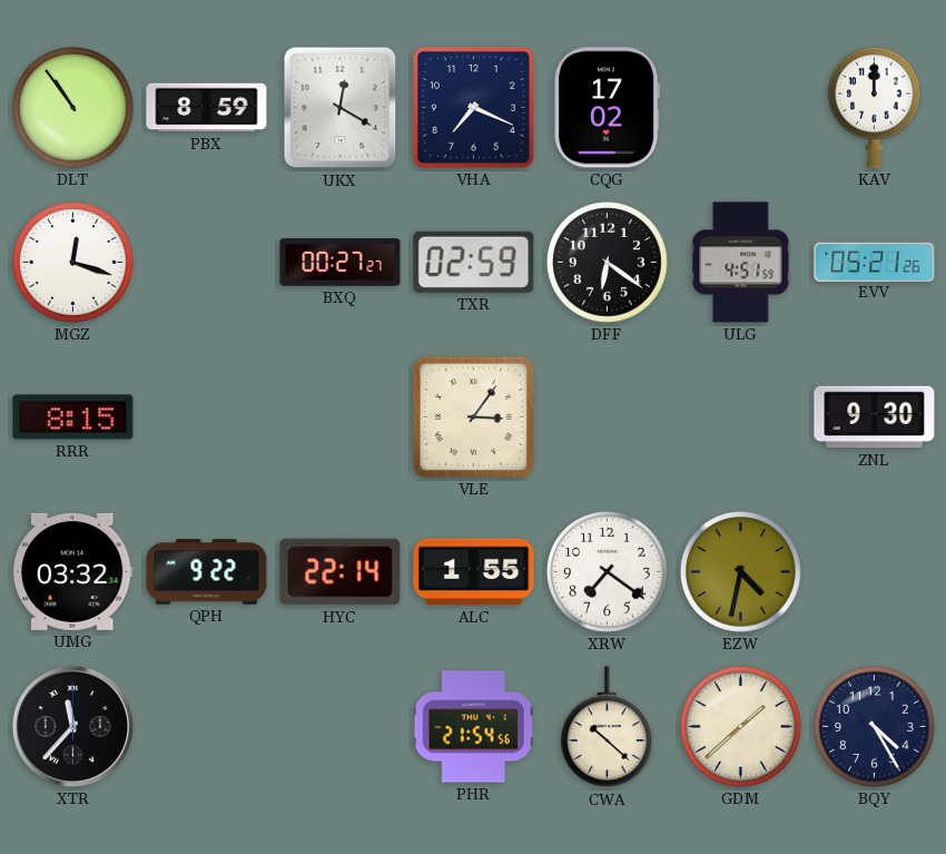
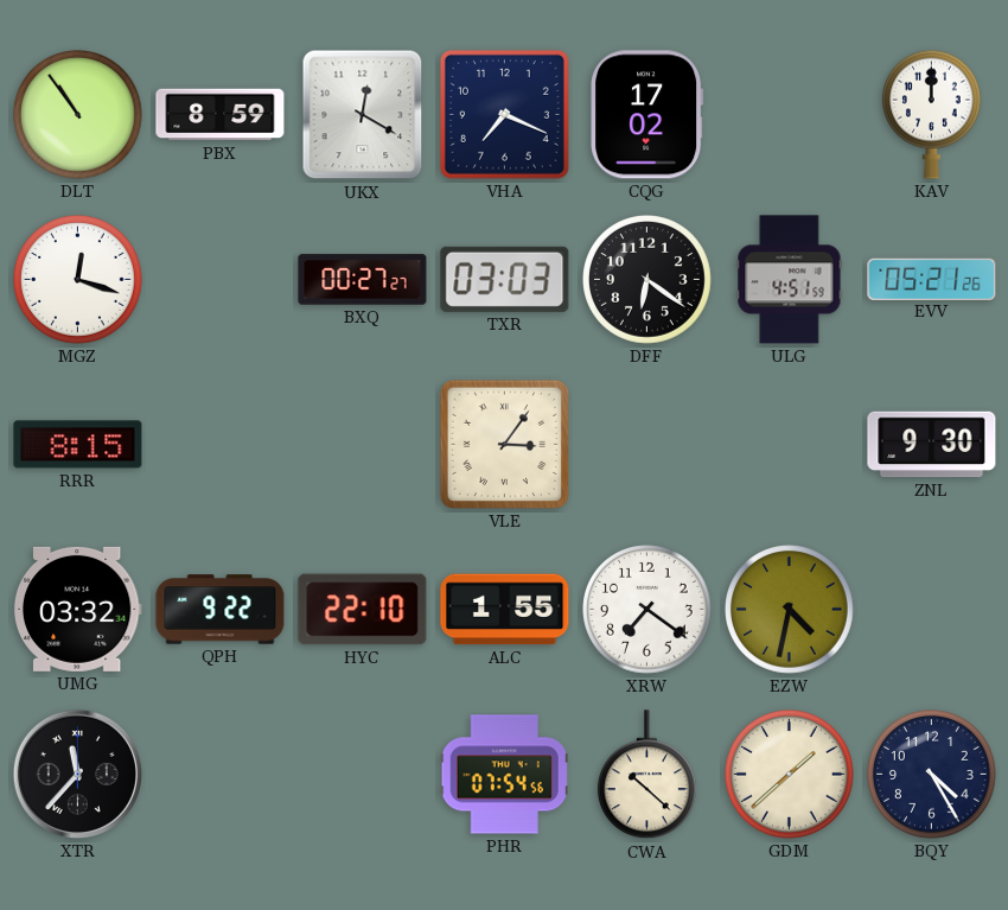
TXR: 02:59 -> 03:03 (505, 279)
HYC: 22:14 -> 22:10 (363, 610)
PHR: 21:54 -> 07:54 (504, 775)
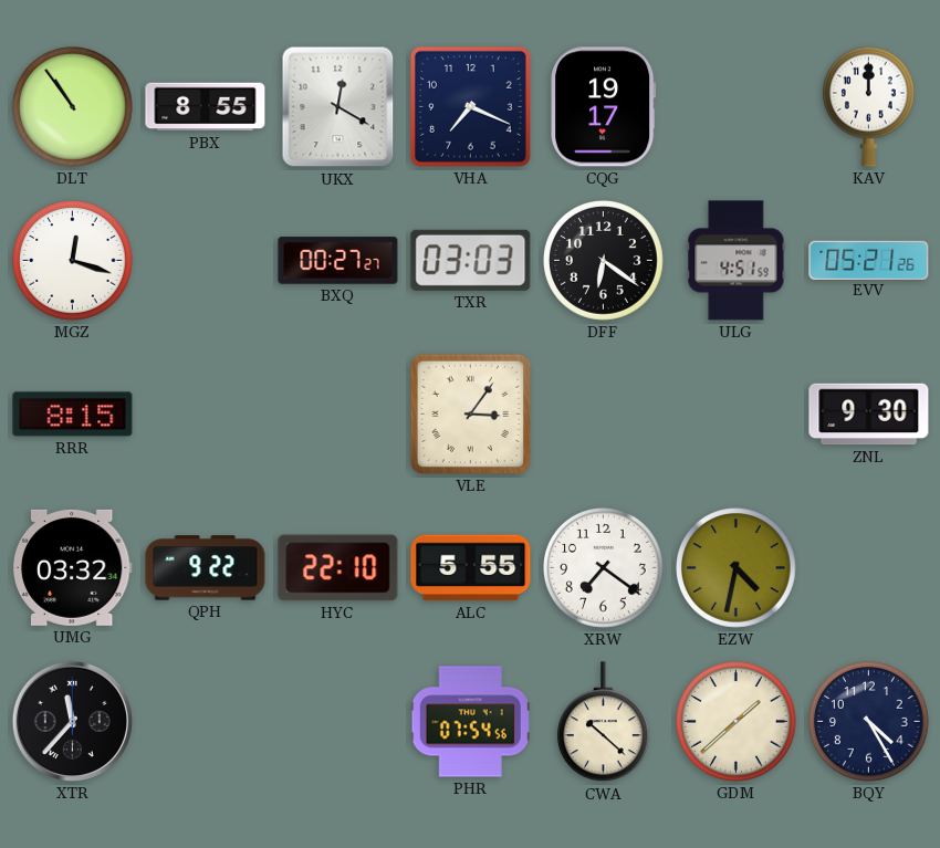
PBX: 8:59 -> 8:55 (206, 107)
CQG: 17:02 -> 19:17 (604, 107)
ALC: 1:55 -> 5:55 (471, 568)
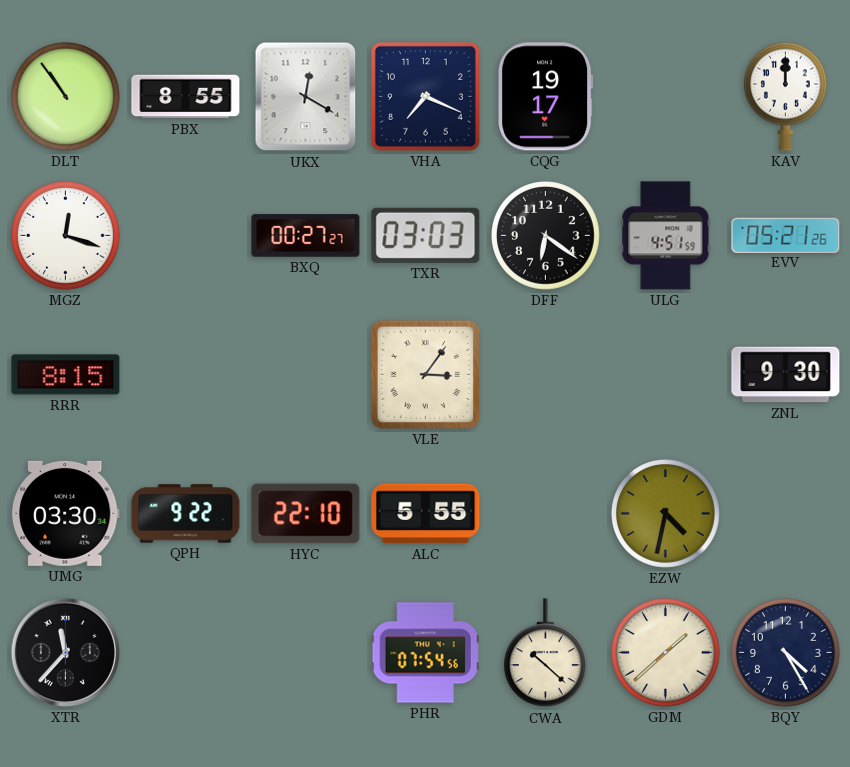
UMG: 03:32 -> 03:30 (65, 513)
XRW: 7:21 -> none (604, 568)
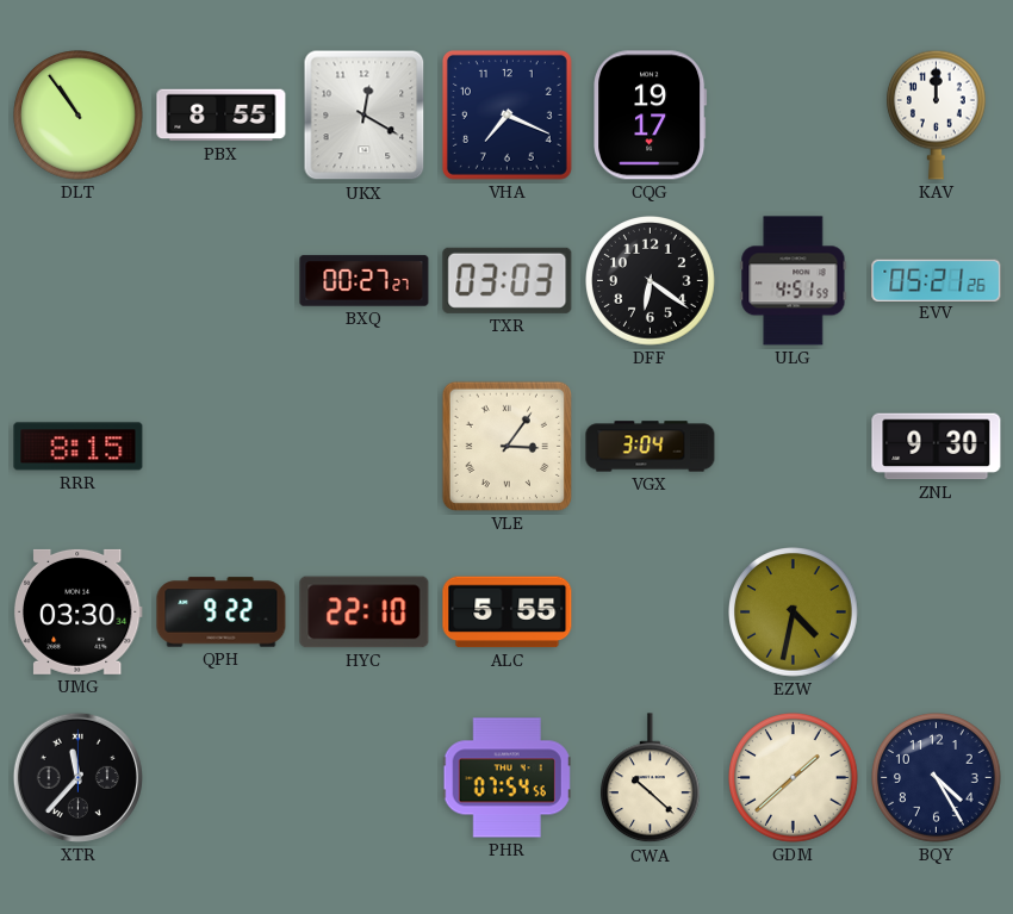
MGZ: 12:18 -> none (66, 236)
VGX: none -> 3:04 (651, 447)
